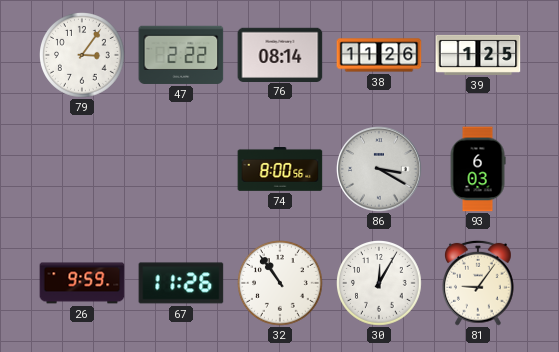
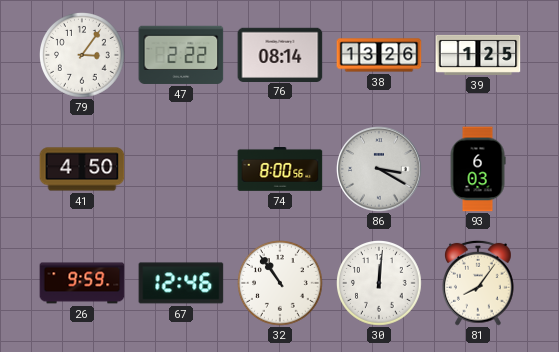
38: 11:26 -> 13:26 (379, 55)
41: none -> 4:50 (82, 169)
67: 11:26 -> 12:46 (181, 283)
30: 12:05 -> 12:01 (380, 284)
81: 9:06 -> 8:06 (479, 283)
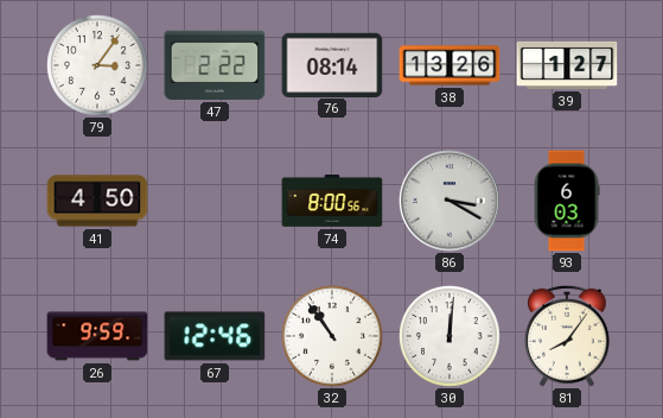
39: 1:25 -> 1:27 (567, 65)
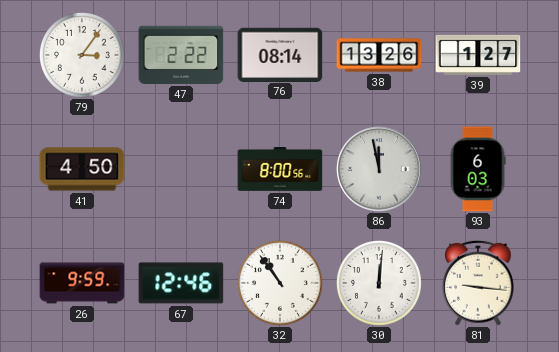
86: 3:20 -> 11:58 (379, 169)
81: 8:06 -> 9:16 (479, 283)
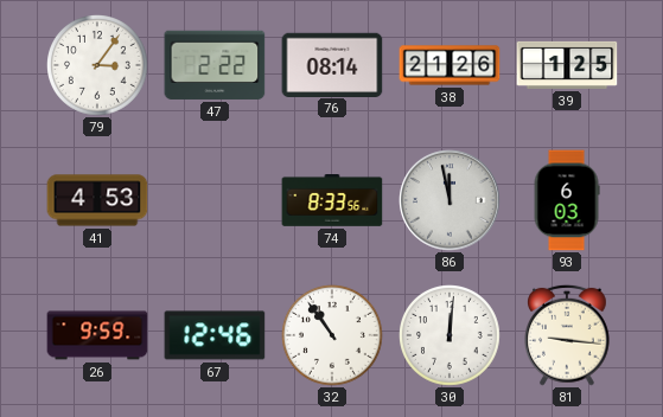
38: 13:26 -> 21:26 (450, 65)
39: 1:27 -> 1:25 (567, 65)
41: 4:50 -> 4:53 (97, 200)
74: 8:00 -> 8:33 (332, 201)
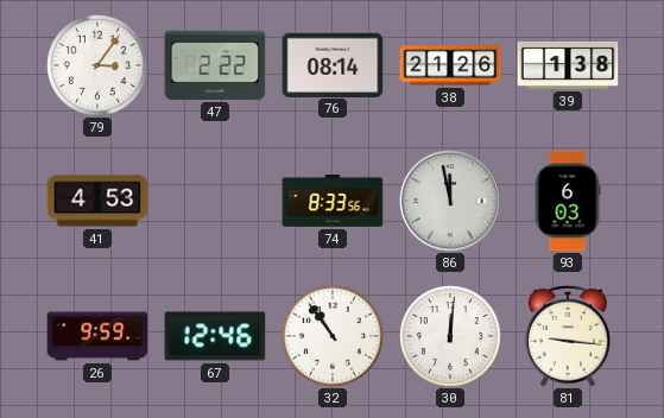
39: 1:25 -> 1:38 (568, 65)
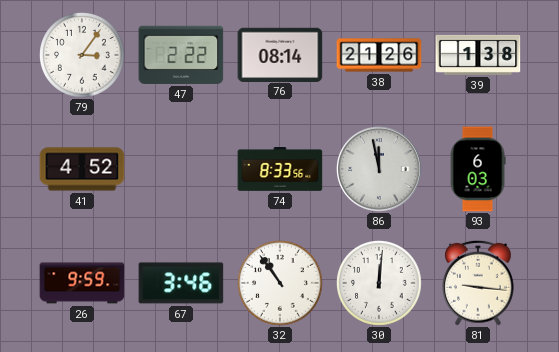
41: 4:53 -> 4:52 (82, 169)
67: 12:46 -> 3:46 (181, 283)
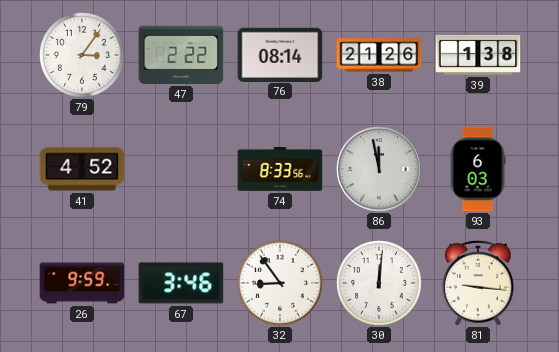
32: 10:54 -> 8:54 (281, 284)
